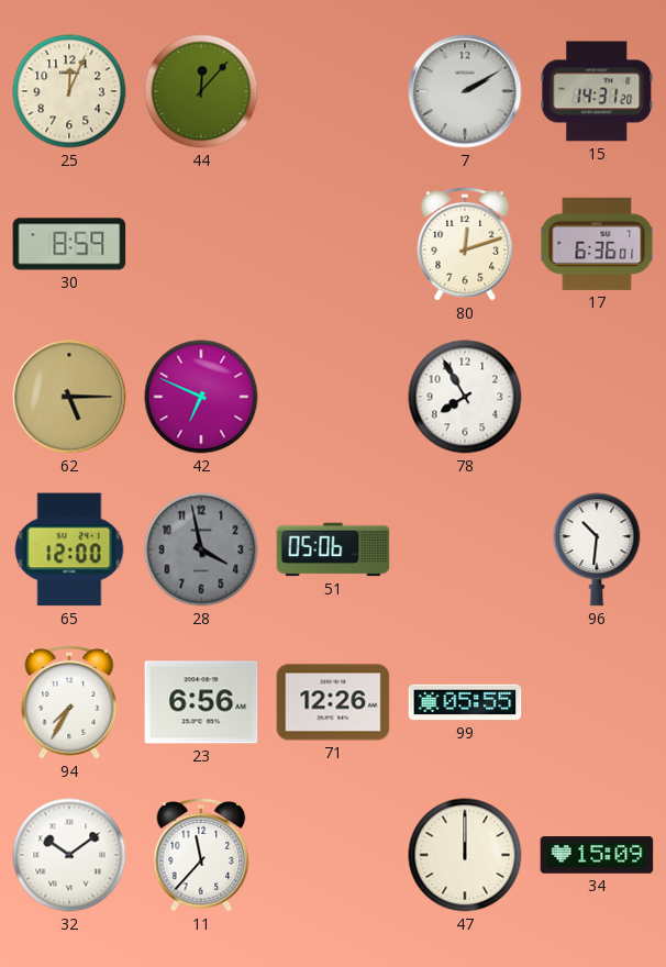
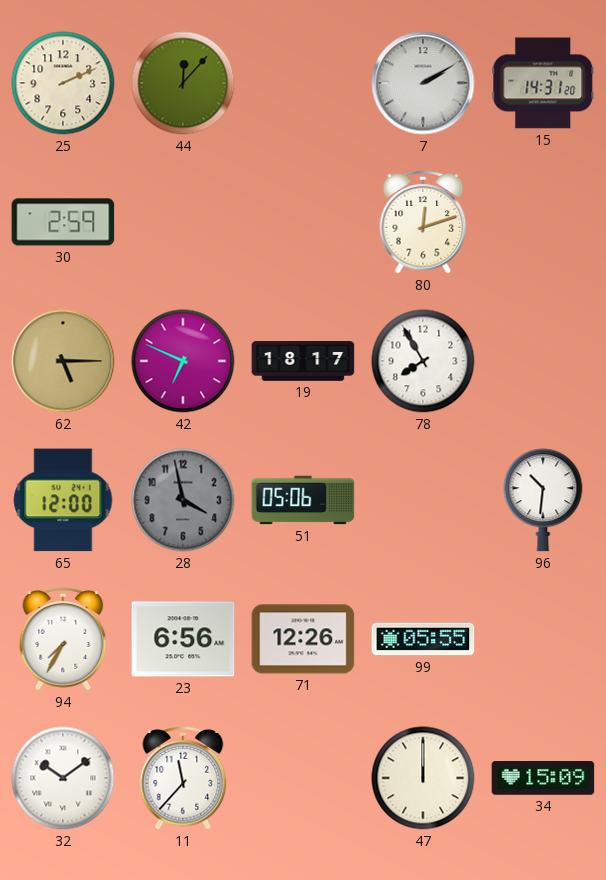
25: 12:04 -> 2:11 (63, 83)
30: 8:59 -> 2:59 (63, 222)
17: 6:36 -> none (597, 244)
19: none -> 18:17 (303, 361)
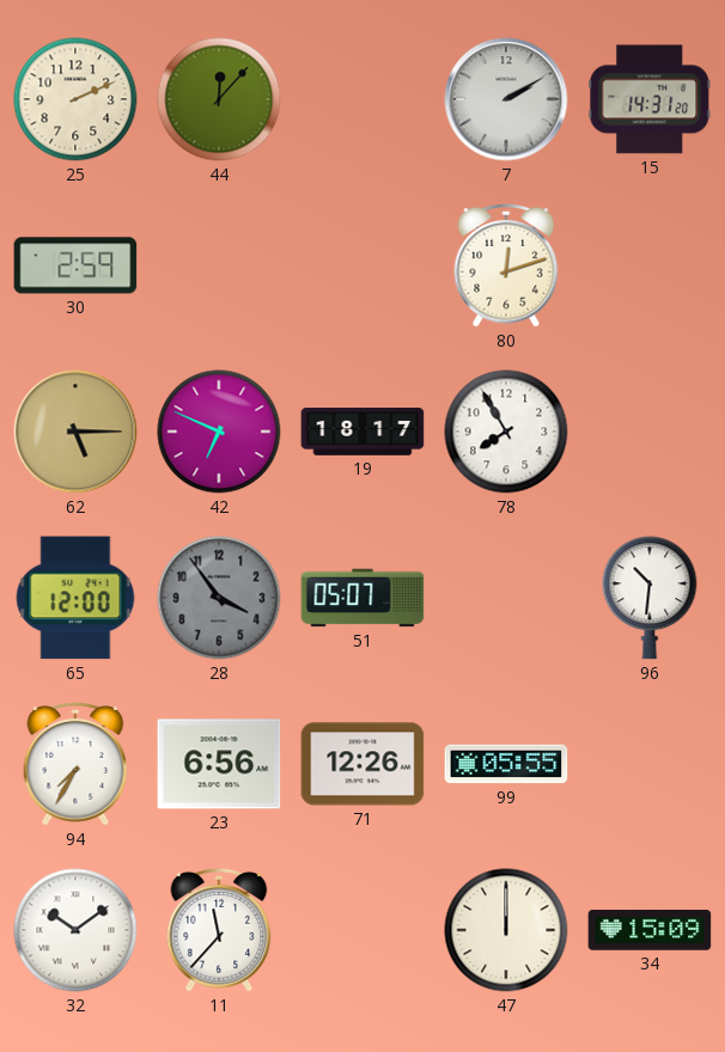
28: 3:58 -> 3:54 (219, 598)
51: 05:06 -> 05:07 (363, 598)
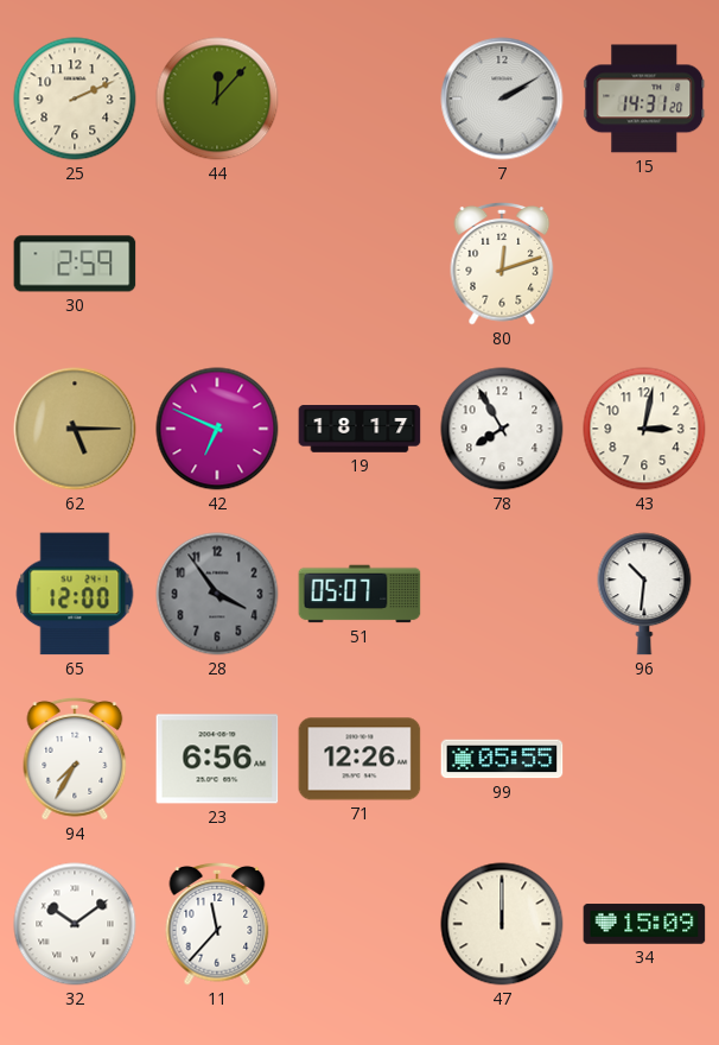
43: none -> 3:02 (644, 429)
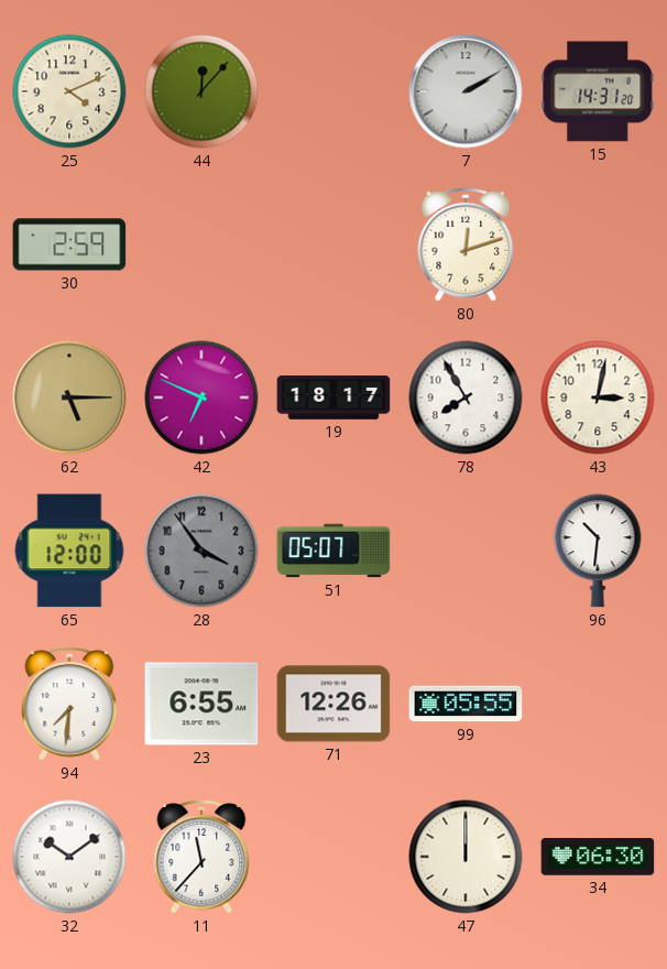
25: 2:11 -> 4:11 (69, 91)
94: 7:35 -> 7:31 (69, 705)
23: 6:56 -> 6:55 (201, 704)
34: 15:09 -> 06:30 (598, 857)
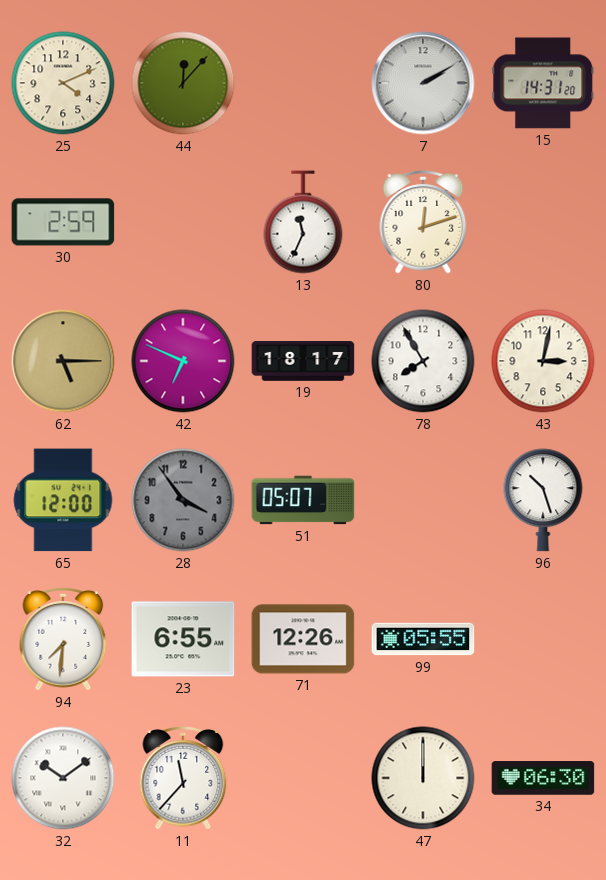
13: none -> 11:34 (303, 222)
96: 10:31 -> 10:27 (543, 500)
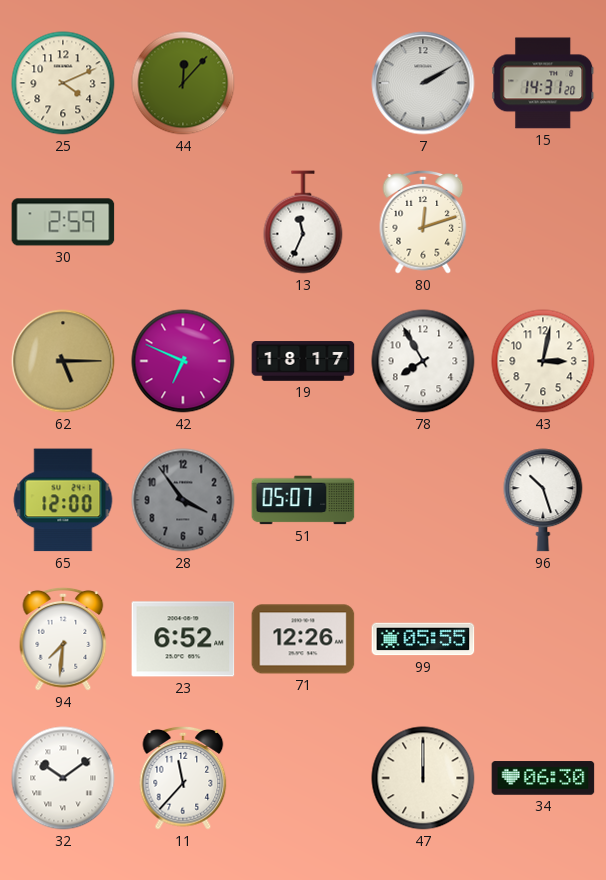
23: 6:55 -> 6:52 (183, 639)
